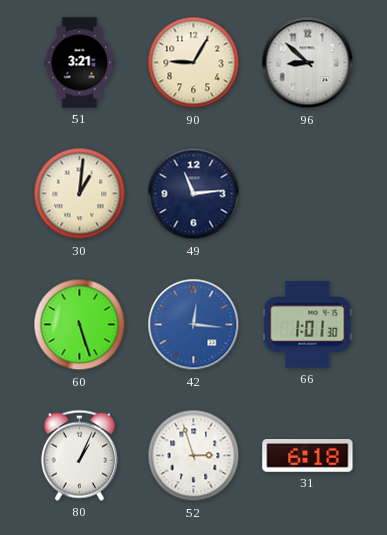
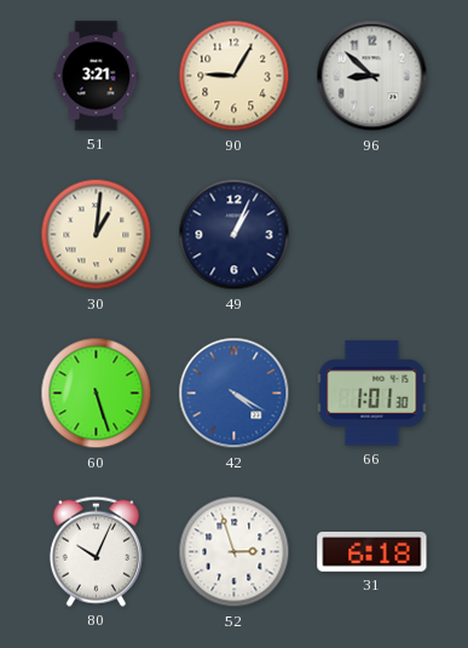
49: 11:14 -> 1:04 (235, 235)
42: 12:16 -> 4:20 (235, 394)
80: 1:04 -> 10:04 (96, 551)
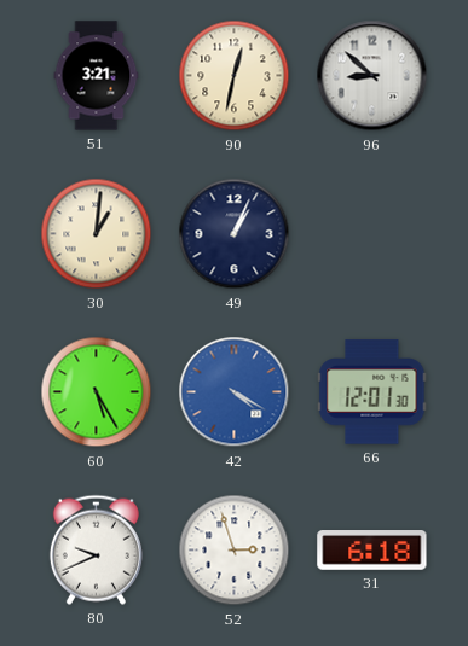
90: 9:05 -> 12:32 (235, 76)
60: 5:27 -> 5:25 (97, 392)
66: 1:01 -> 12:01 (372, 392)
80: 10:04 -> 9:41 (96, 549)
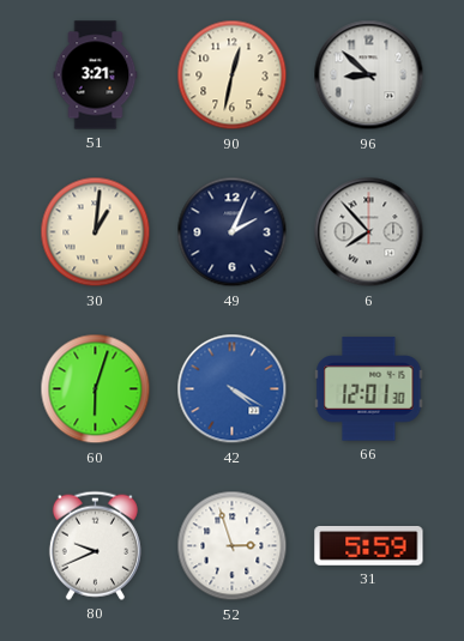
49: 1:04 -> 2:04 (233, 232)
6: none -> 7:53 (369, 232)
60: 5:25 -> 6:03 (96, 389)
31: 6:18 -> 5:59 (369, 546)
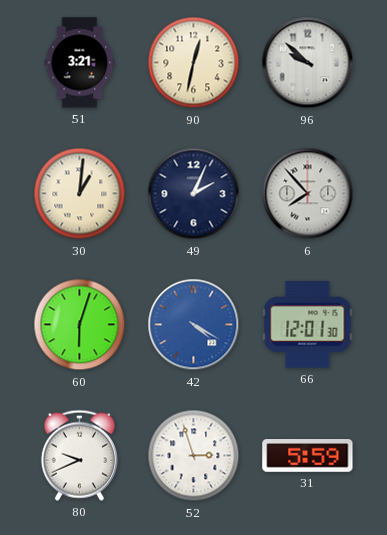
96: 8:52 -> 9:52 (308, 63)
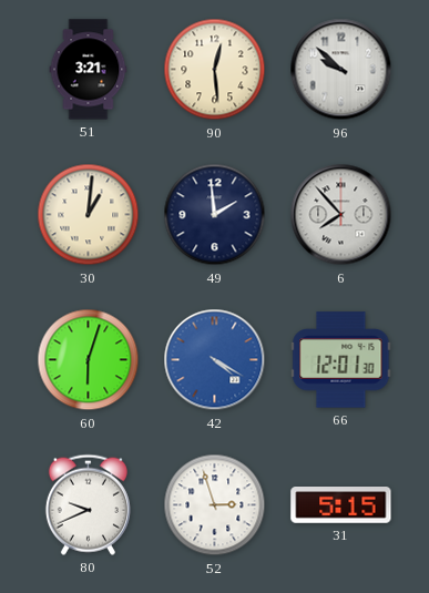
90: 12:32 -> 12:29 (215, 70)
49: 2:04 -> 1:59 (215, 215)
31: 5:59 -> 5:15 (341, 505)
